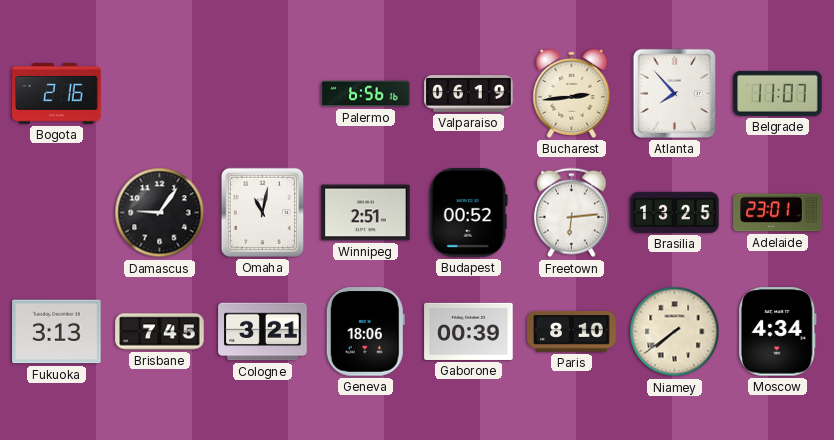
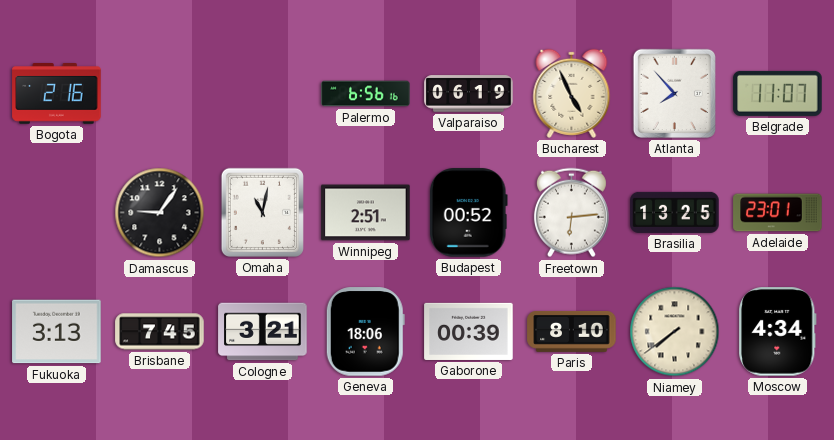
Bucharest: 2:44 -> 4:56 (572, 93)
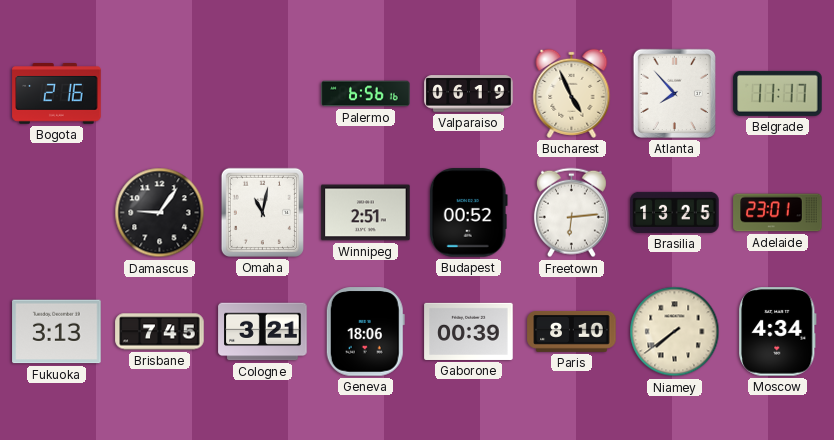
Belgrade: 11:07 -> 11:17 (778, 93)
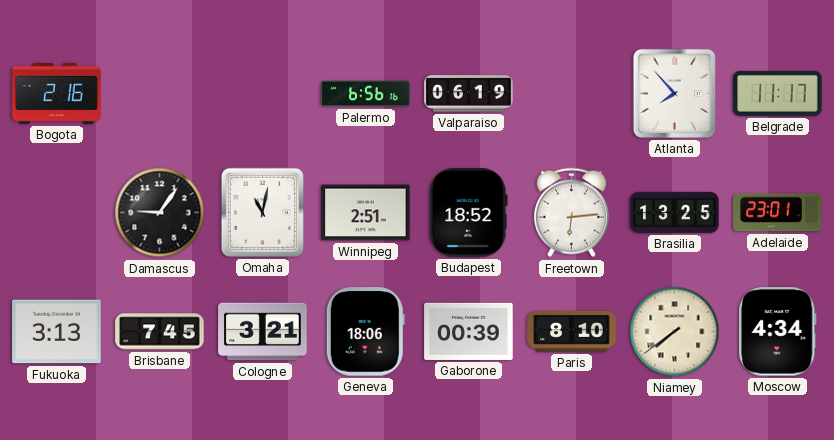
Bucharest: 4:56 -> none (572, 93)
Budapest: 00:52 -> 18:52 (468, 213)
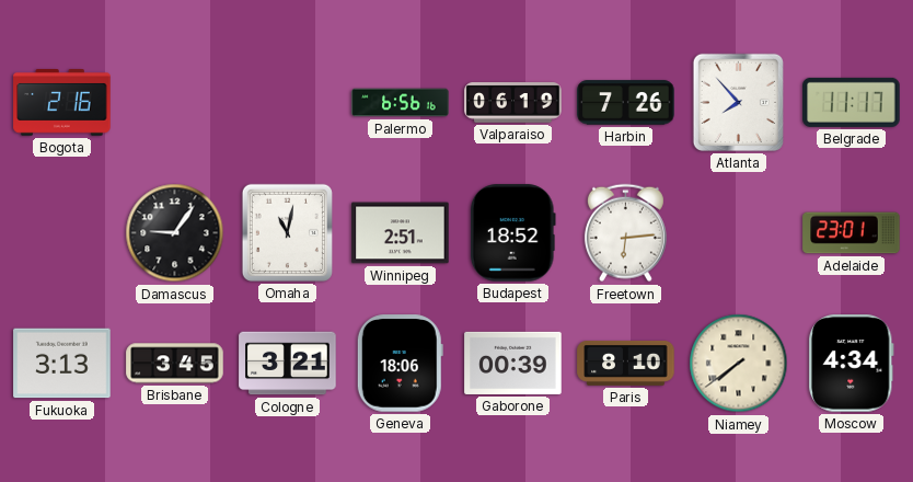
Harbin: none -> 7:26 (626, 103)
Brasilia: 13:25 -> none (675, 212)
Brisbane: 7:45 -> 3:45 (175, 364)
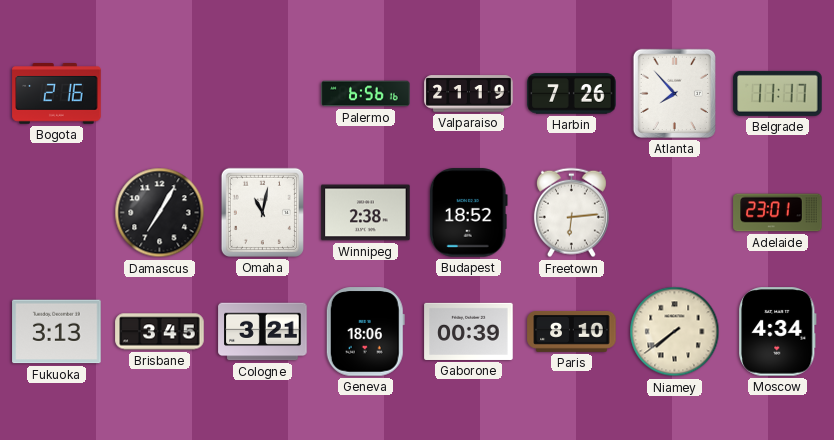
Valparaiso: 06:19 -> 21:19 (469, 94)
Damascus: 9:06 -> 7:05 (160, 213)
Winnipeg: 2:51 -> 2:38 (366, 213)
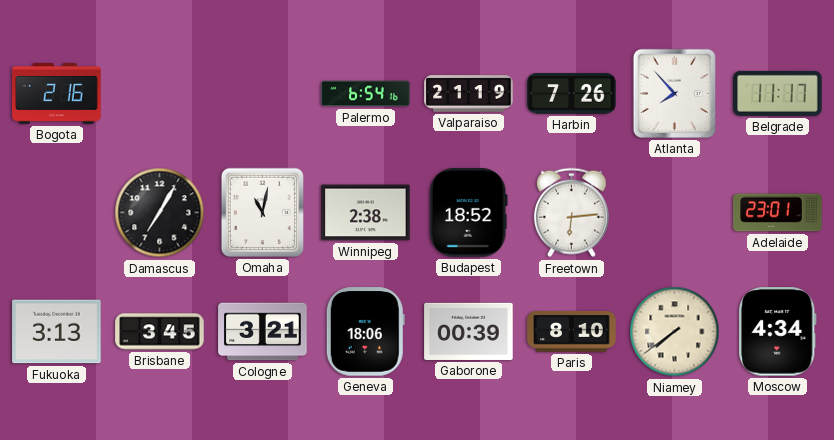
Palermo: 6:56 -> 6:54 (366, 94)
